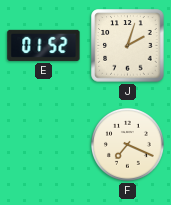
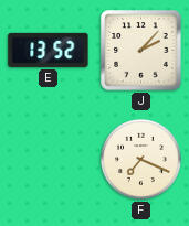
E: 01:52 -> 13:52 (49, 50)
J: 2:03 -> 2:07 (141, 51)
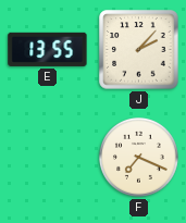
E: 13:52 -> 13:55 (48, 49)
